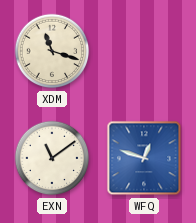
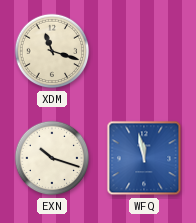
EXN: 11:09 -> 10:18 (52, 158)
WFQ: 12:48 -> 11:58 (144, 158)
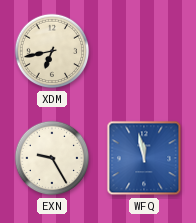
XDM: 11:18 -> 6:43 (52, 51)
EXN: 10:18 -> 9:25 (52, 158)
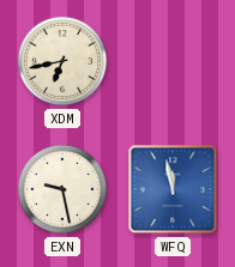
EXN: 9:25 -> 9:28 (62, 189)
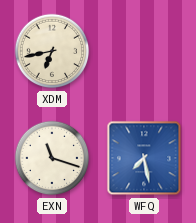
EXN: 9:28 -> 11:18 (52, 158)
WFQ: 11:58 -> 7:28 (144, 158)
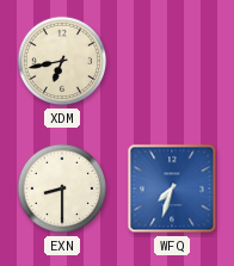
EXN: 11:18 -> 8:30 (62, 188)
WFQ: 7:28 -> 7:33 (172, 188)
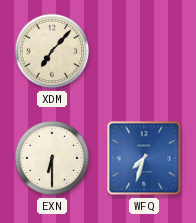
XDM: 6:43 -> 7:07 (52, 51)
EXN: 8:30 -> 6:30 (52, 158)
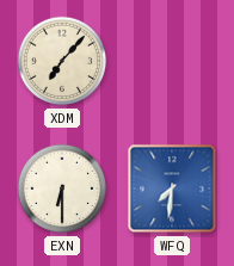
WFQ: 7:33 -> 7:31 (172, 188)
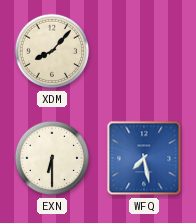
XDM: 7:07 -> 8:07 (52, 51)
WFQ: 7:31 -> 7:28 (144, 158)
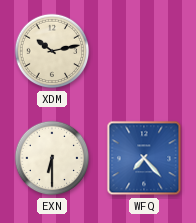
XDM: 8:07 -> 10:13 (52, 51)
WFQ: 7:28 -> 7:23 (144, 158)
